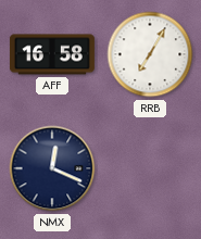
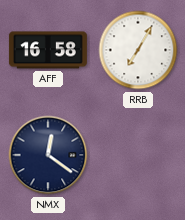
NMX: 12:19 -> 12:21 (48, 155)
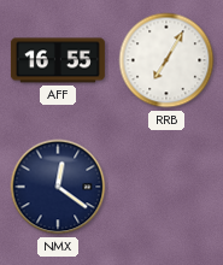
AFF: 16:58 -> 16:55 (58, 60)
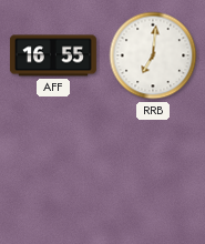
RRB: 7:05 -> 7:01 (153, 55)
NMX: 12:21 -> none (58, 187)
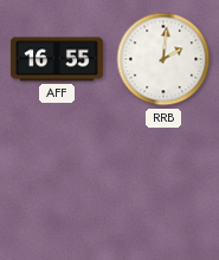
RRB: 7:01 -> 2:01 (163, 59)
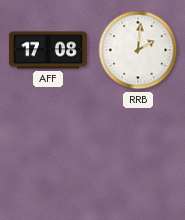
AFF: 16:55 -> 17:08 (48, 50)
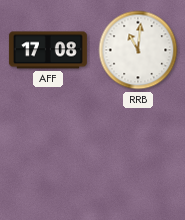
RRB: 2:01 -> 11:01 (138, 50)
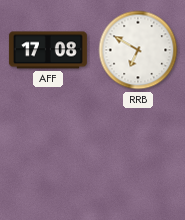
RRB: 11:01 -> 6:50 (138, 50)
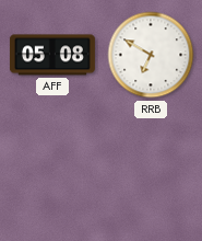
AFF: 17:08 -> 05:08 (52, 55)
